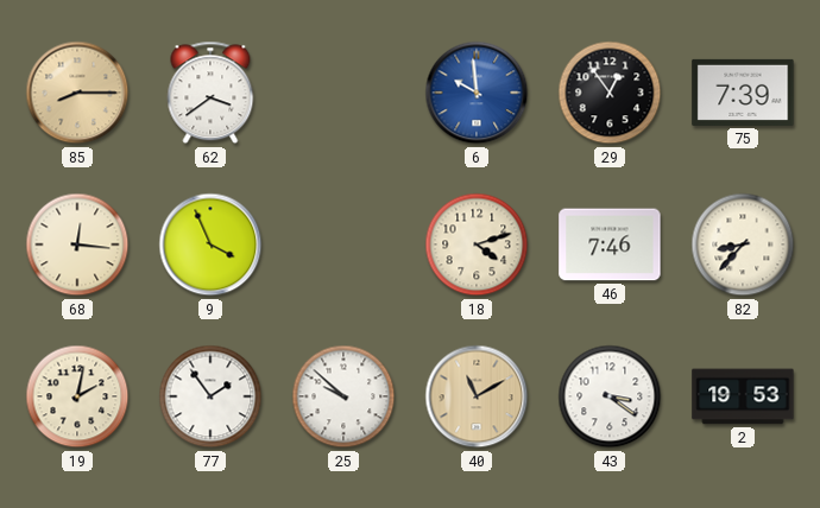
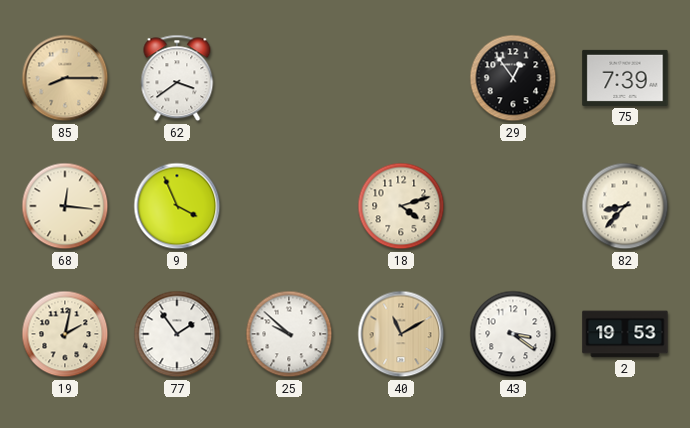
6: 9:59 -> none (477, 93)
46: 7:46 -> none (610, 245)
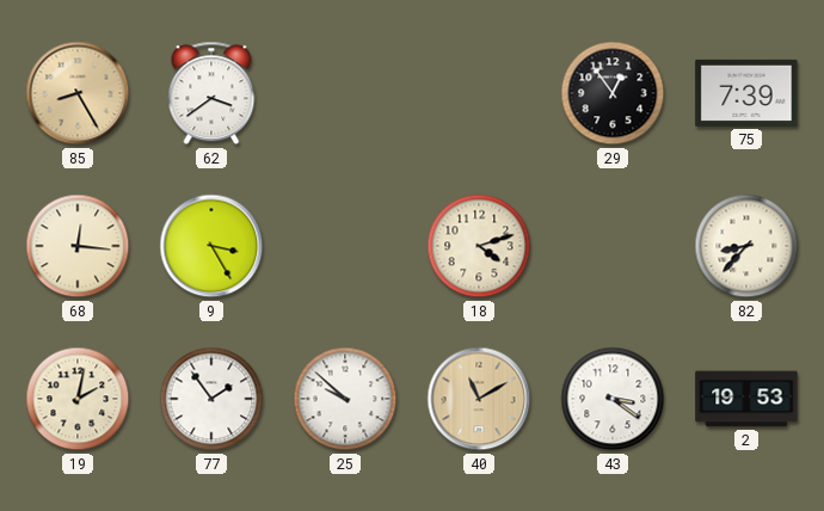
85: 8:15 -> 8:25 (78, 93)
9: 3:56 -> 3:25 (211, 246)
